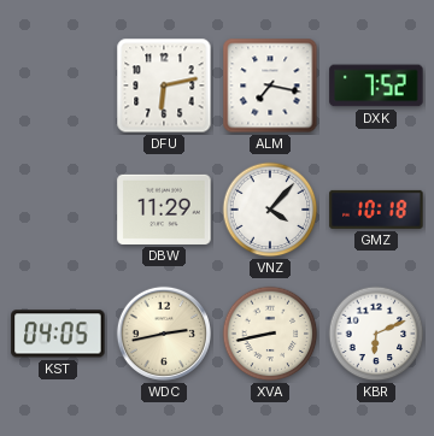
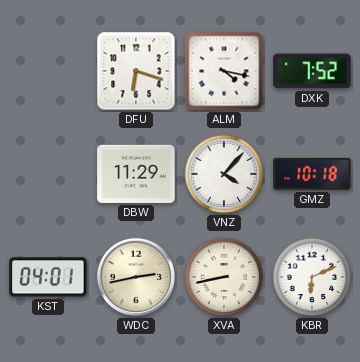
DFU: 6:13 -> 6:18 (136, 71)
ALM: 7:17 -> 4:17 (224, 71)
KST: 04:05 -> 04:01 (48, 277)
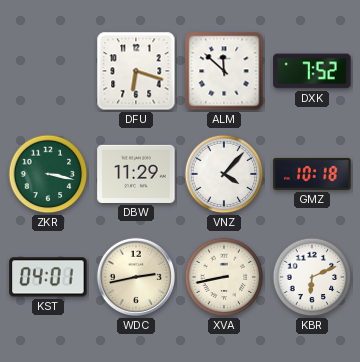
ALM: 4:17 -> 11:52 (224, 71)
ZKR: none -> 3:17 (48, 174)
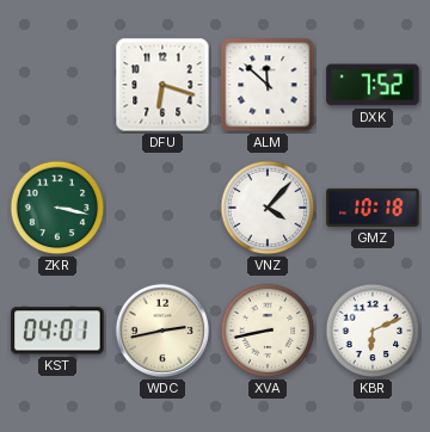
DBW: 11:29 -> none (136, 174)
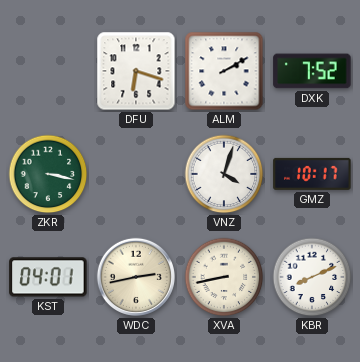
ALM: 11:52 -> 2:10 (224, 71)
VNZ: 4:07 -> 4:03 (224, 174)
GMZ: 10:18 -> 10:17 (312, 174)
KBR: 6:11 -> 8:11 (312, 277)
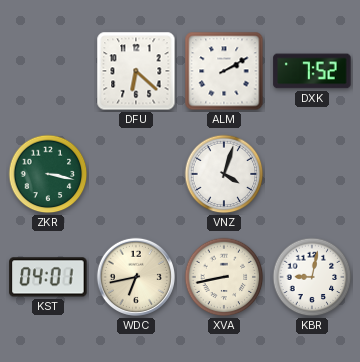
DFU: 6:18 -> 6:22 (136, 71)
GMZ: 10:17 -> none (312, 174)
WDC: 2:43 -> 6:43 (136, 277)
KBR: 8:11 -> 9:02 (312, 277)
